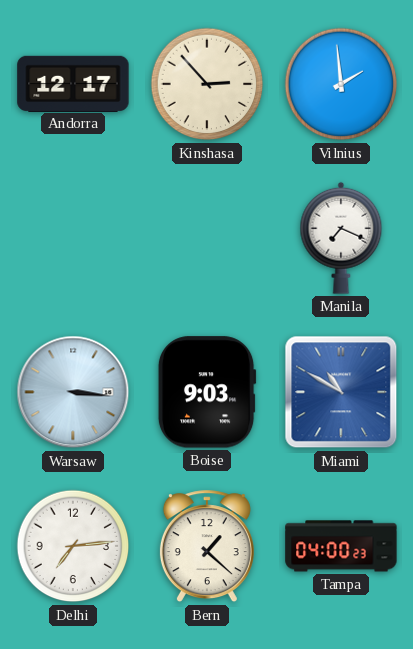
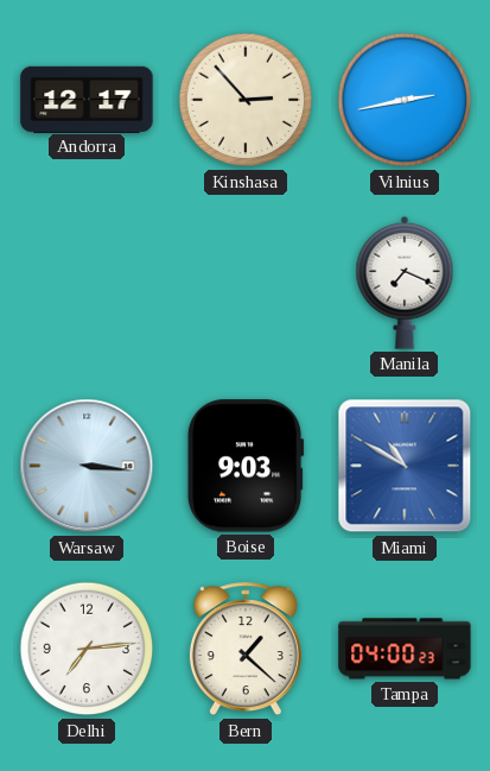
Vilnius: 1:59 -> 2:43 (405, 100)
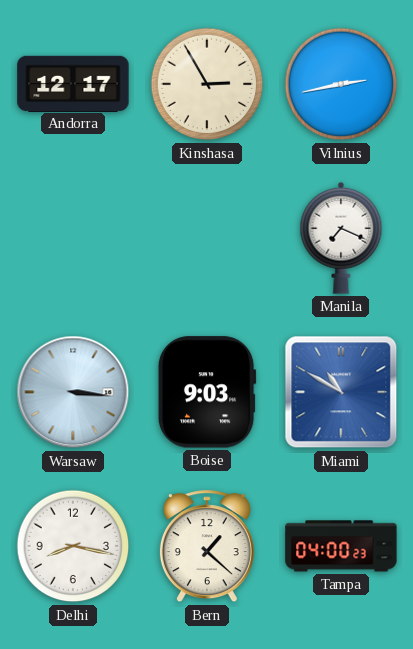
Kinshasa: 2:53 -> 2:55 (207, 84)
Delhi: 7:14 -> 8:17 (73, 546)
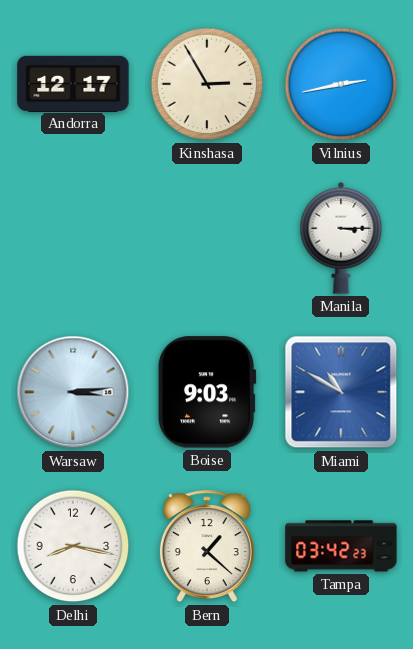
Manila: 7:19 -> 3:15 (341, 238)
Warsaw: 3:16 -> 3:14 (73, 392)
Tampa: 04:00 -> 03:42 (341, 546)
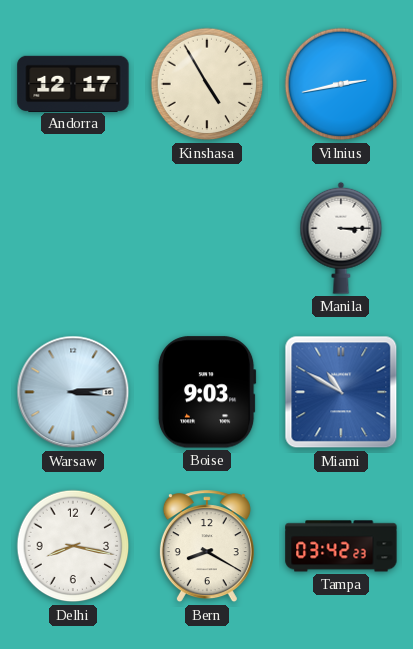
Kinshasa: 2:55 -> 4:55 (207, 84)
Bern: 1:22 -> 8:20 (207, 547)
